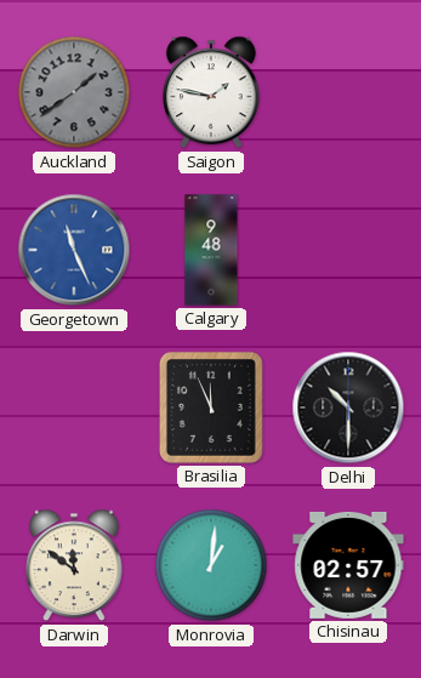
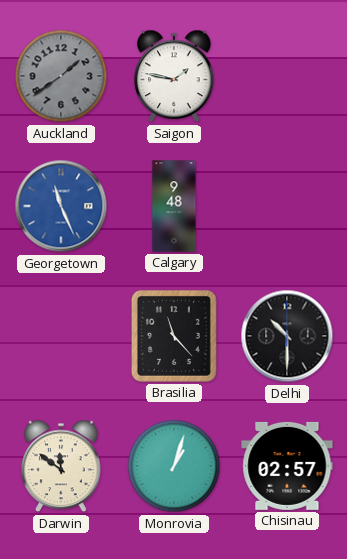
Brasilia: 11:56 -> 11:23 (174, 336)
Monrovia: 1:01 -> 1:03 (174, 466)
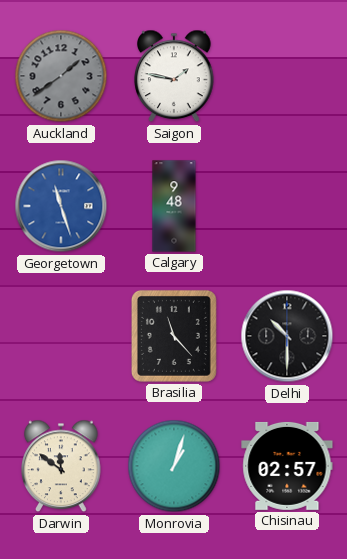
Georgetown: 11:26 -> 11:27 (61, 206)
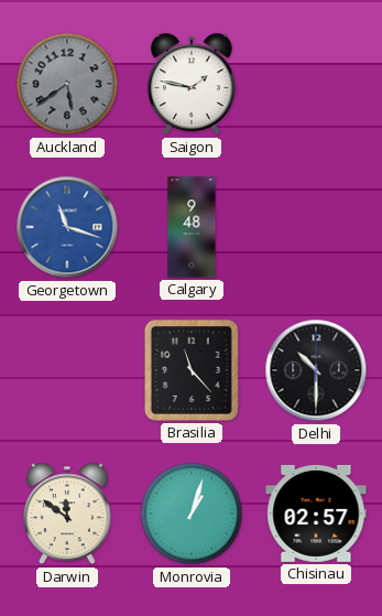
Auckland: 1:39 -> 5:39 (67, 84)
Georgetown: 11:27 -> 11:18 (67, 227)
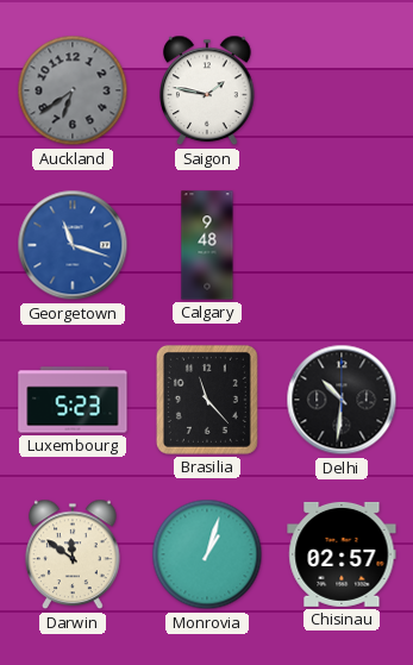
Auckland: 5:39 -> 6:39 (73, 90)
Luxembourg: none -> 5:23 (73, 400)
Delhi: 10:30 -> 10:31 (342, 400)
